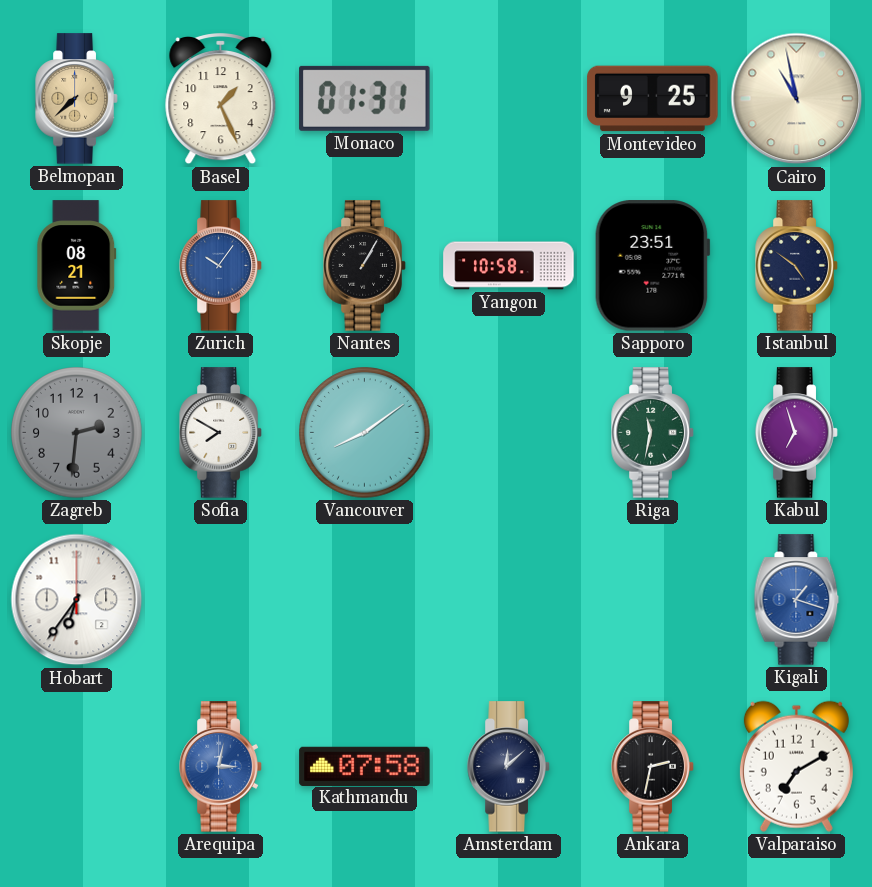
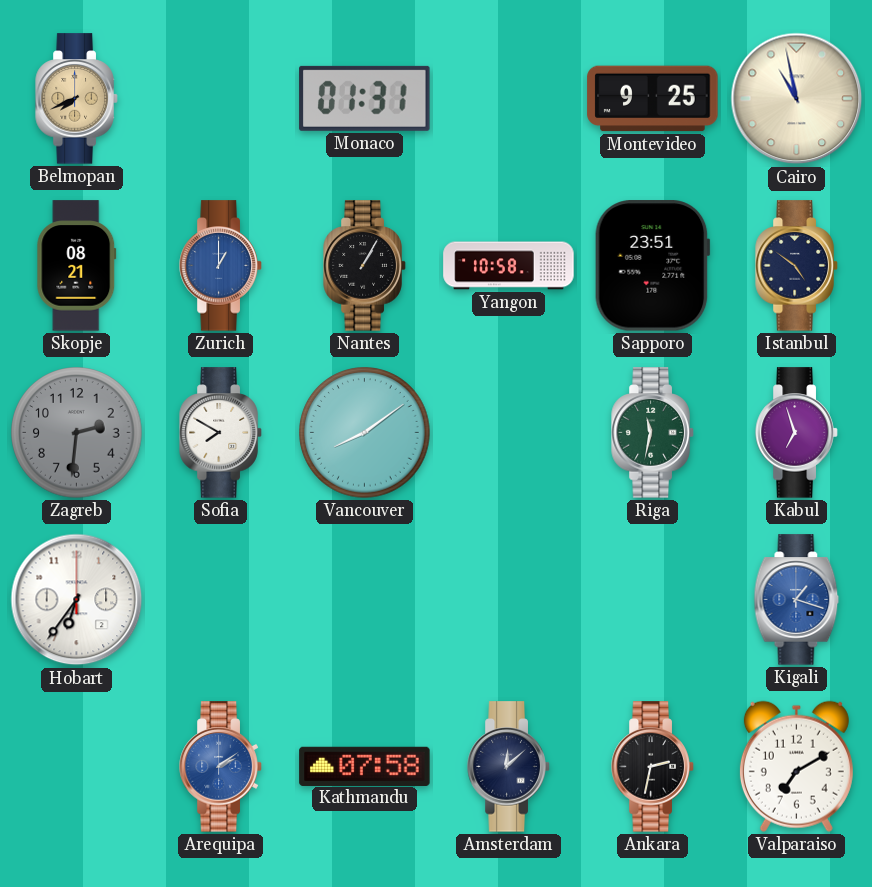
Belmopan: 7:38 -> 7:41 (77, 99)
Basel: 1:26 -> none (221, 100)
Zurich: 10:06 -> 1:00 (221, 266)
Arequipa: 3:02 -> 2:09 (221, 767)
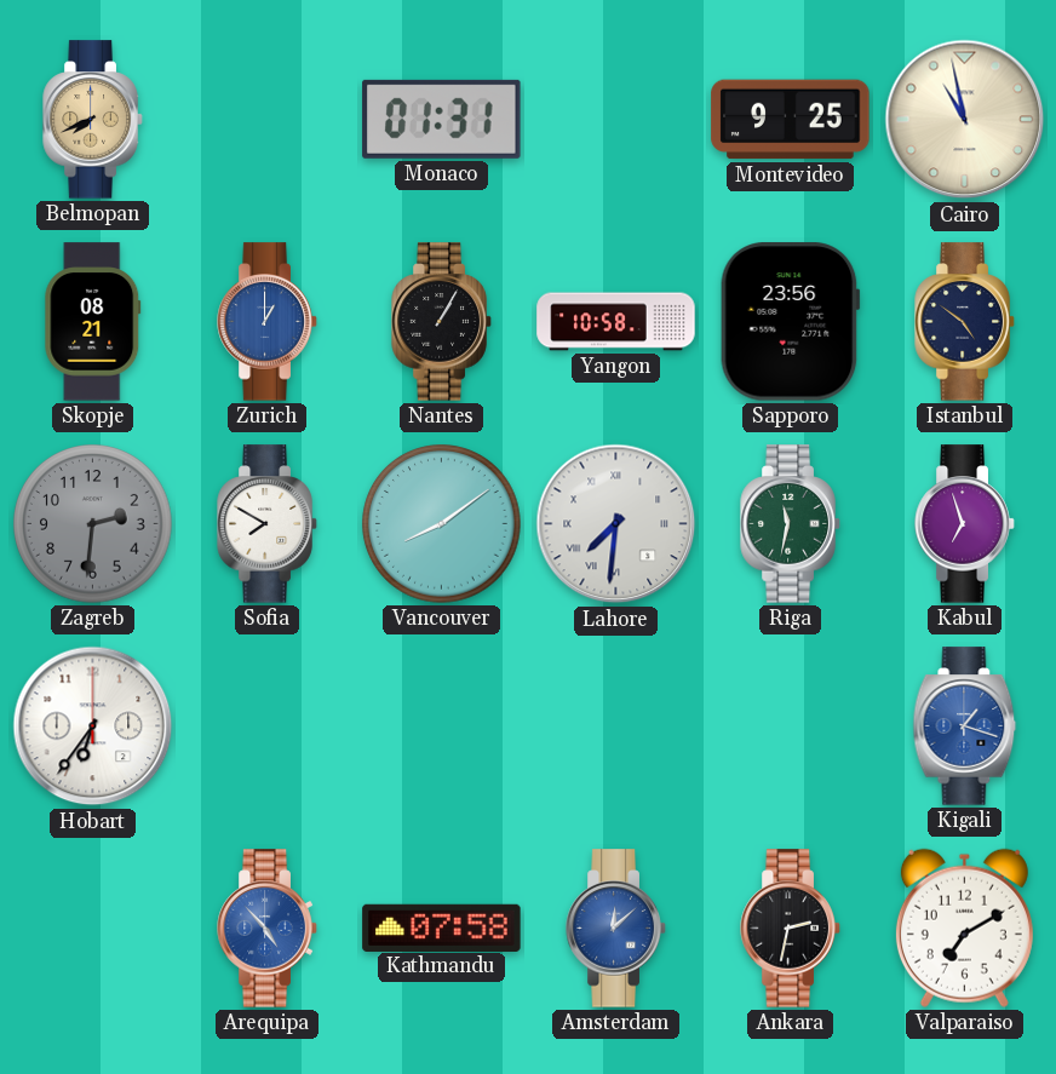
Sapporo: 23:51 -> 23:56 (790, 322)
Lahore: none -> 7:31 (616, 524)
Arequipa: 2:09 -> 4:53 (268, 929)
Amsterdam dial: navy -> blue (616, 929)
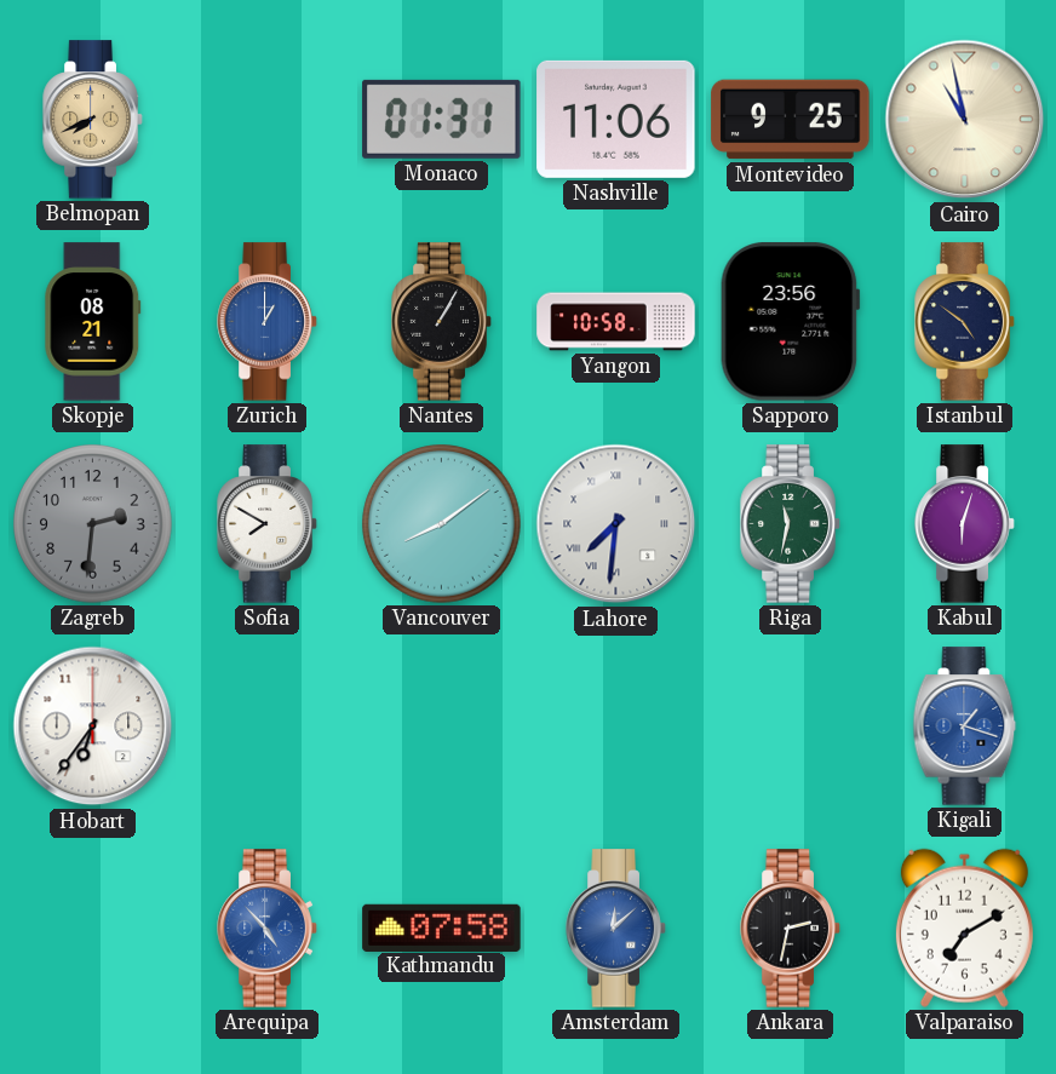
Nashville: none -> 11:06 (616, 119)
Kabul: 6:57 -> 6:03 (965, 524)
